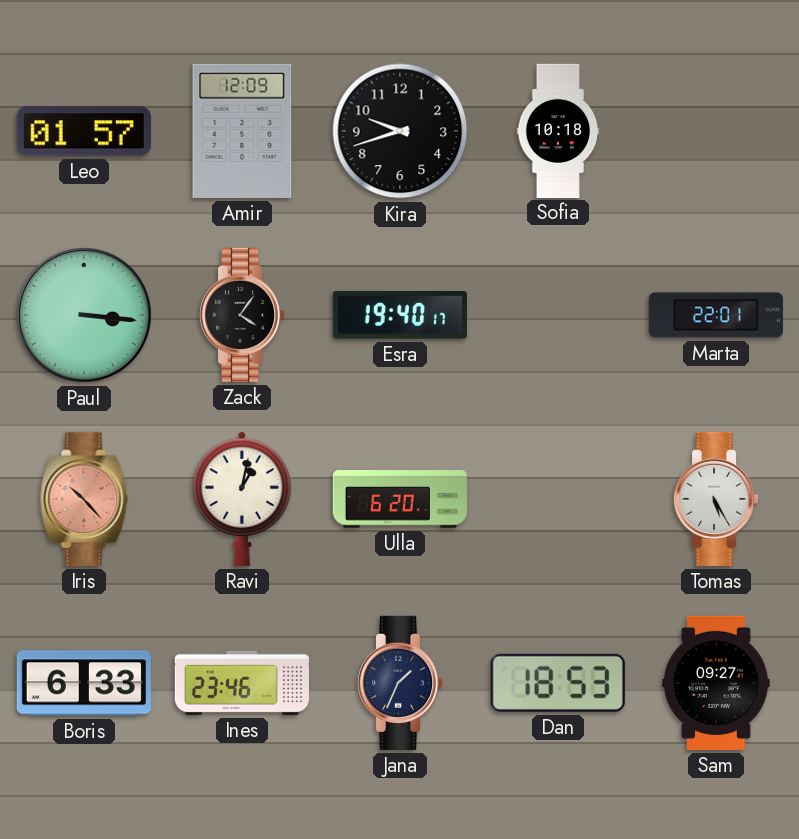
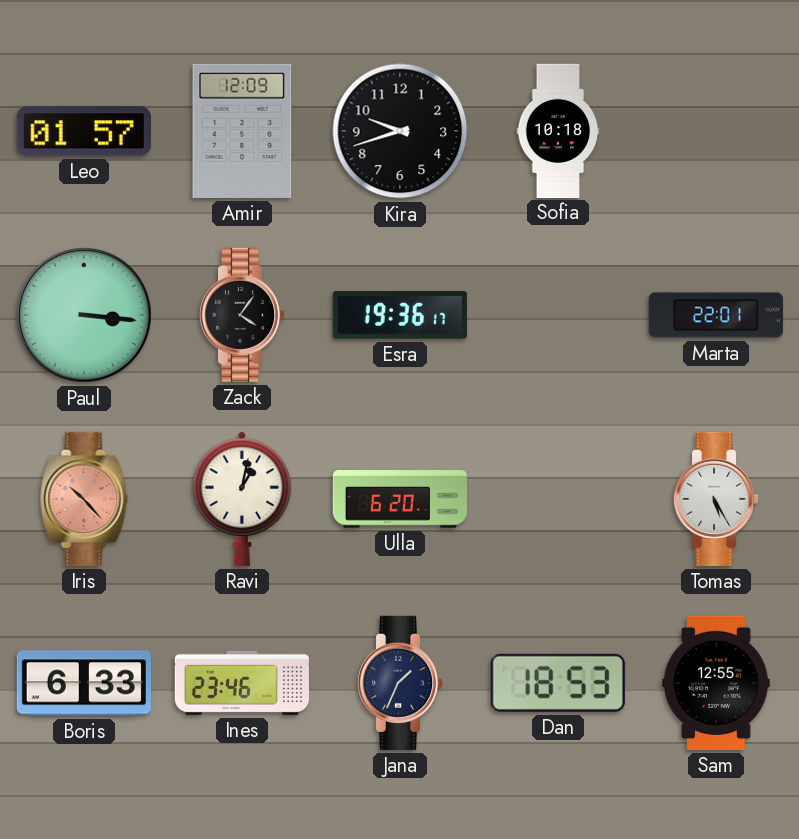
Esra: 19:40 -> 19:36 (400, 315)
Sam: 09:27 -> 12:55 (716, 683)
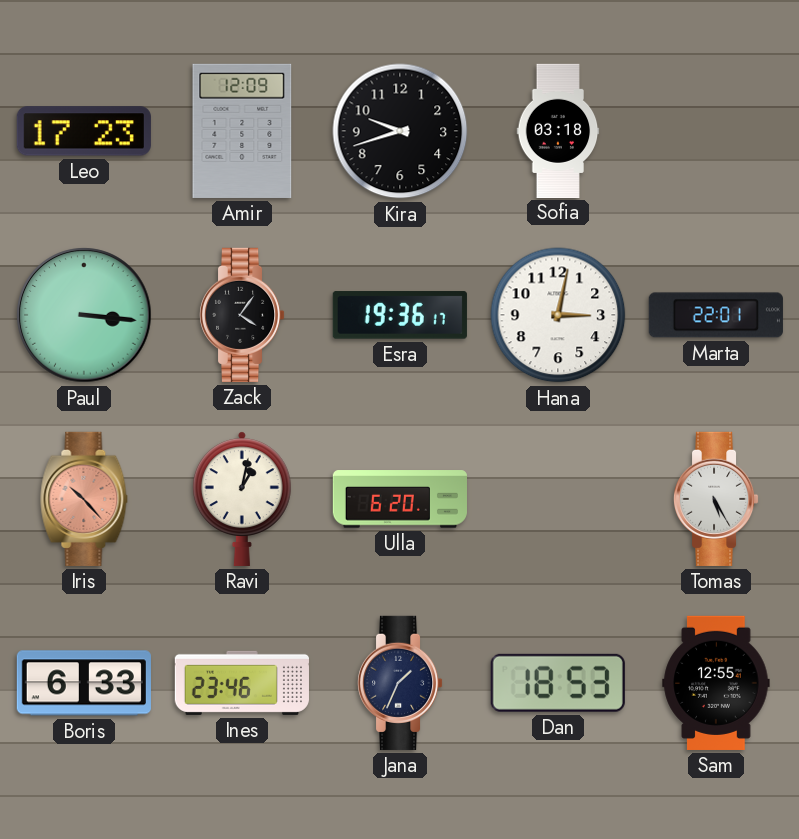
Leo: 01:57 -> 17:23 (84, 131)
Sofia: 10:18 -> 03:18 (558, 130)
Hana: none -> 3:02 (558, 315)
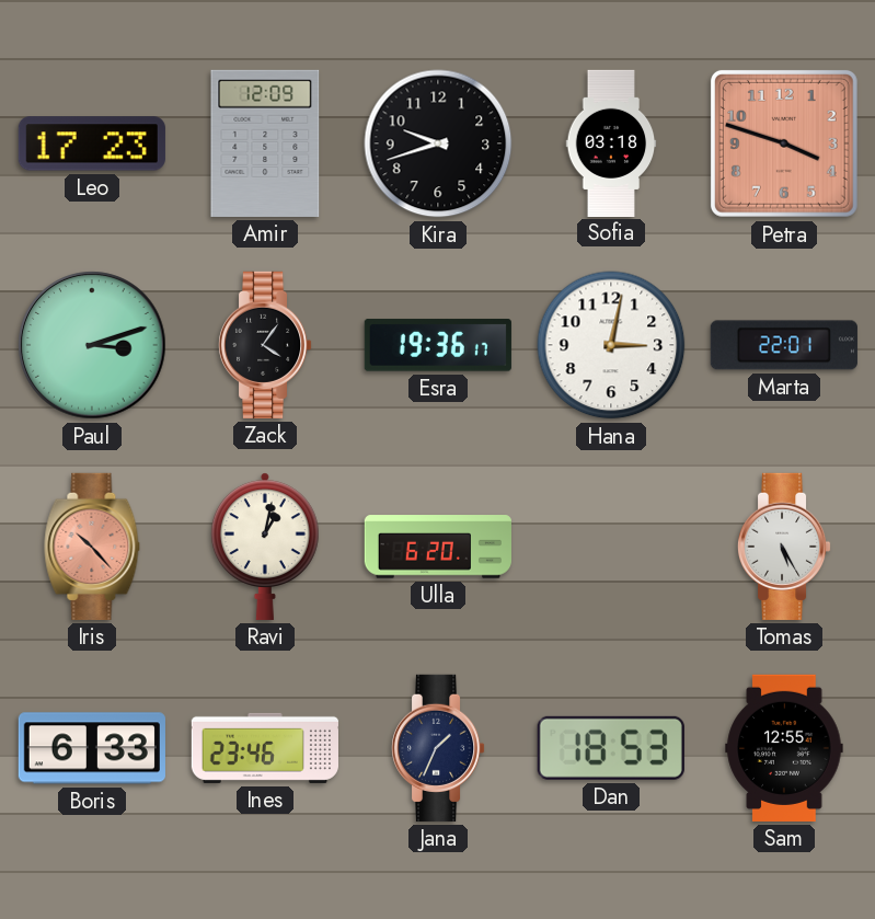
Petra: none -> 3:48 (784, 143)
Paul: 3:16 -> 3:12 (92, 345)
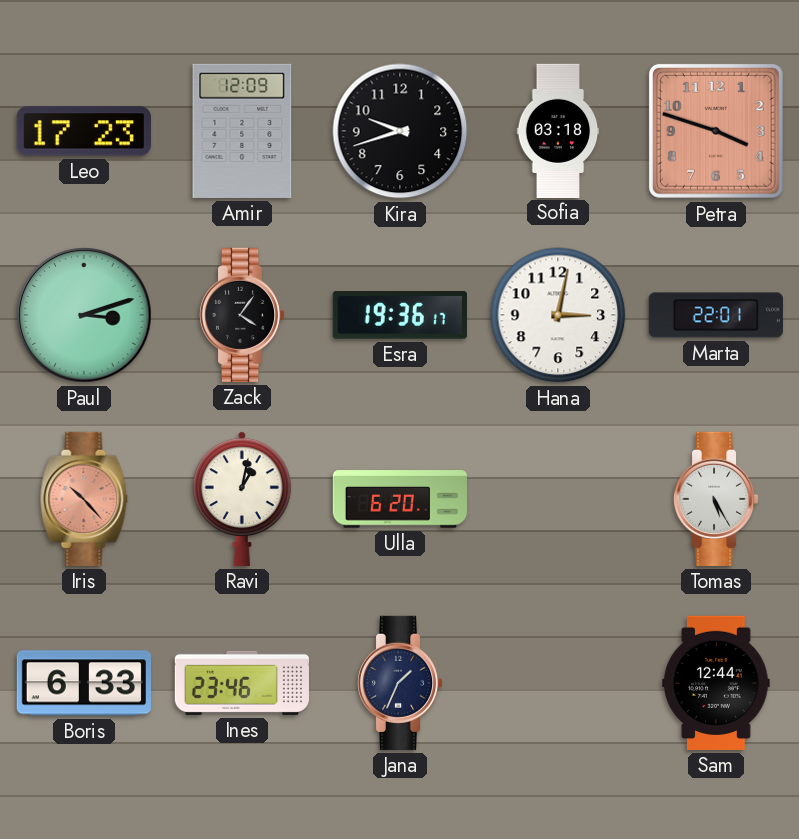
Dan: 18:53 -> none (611, 748)
Sam: 12:55 -> 12:44 (716, 683)
